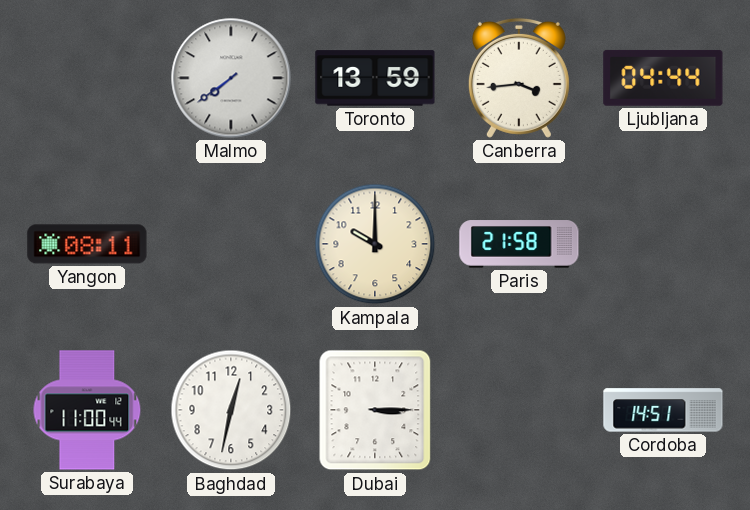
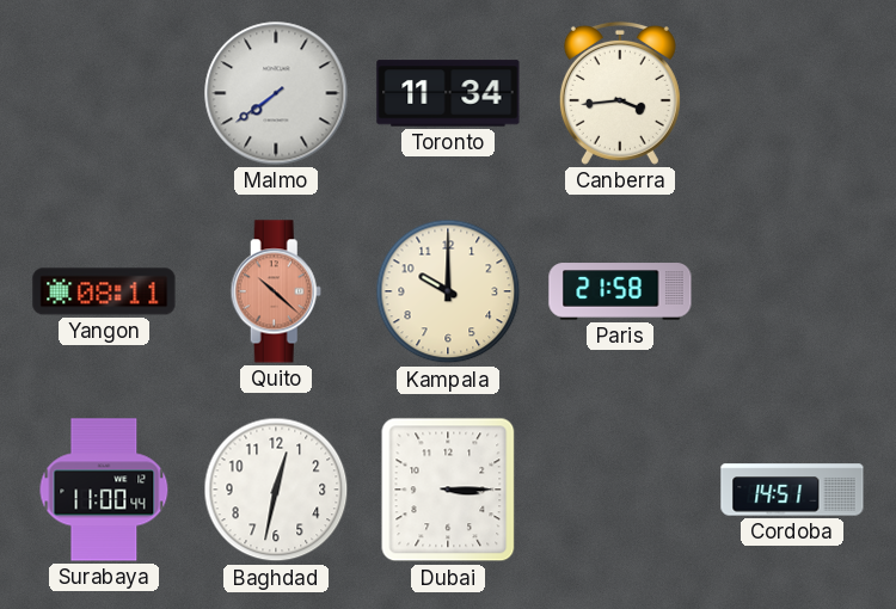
Toronto: 13:59 -> 11:34 (448, 93)
Ljubljana: 04:44 -> none (663, 78)
Quito: none -> 10:22 (276, 291)
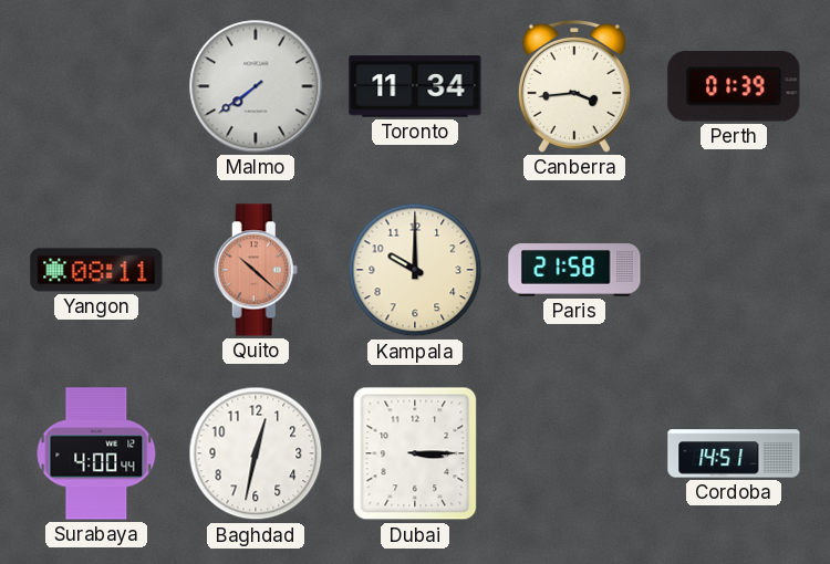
Perth: none -> 01:39 (734, 86)
Surabaya: 11:00 -> 4:00 (96, 453)
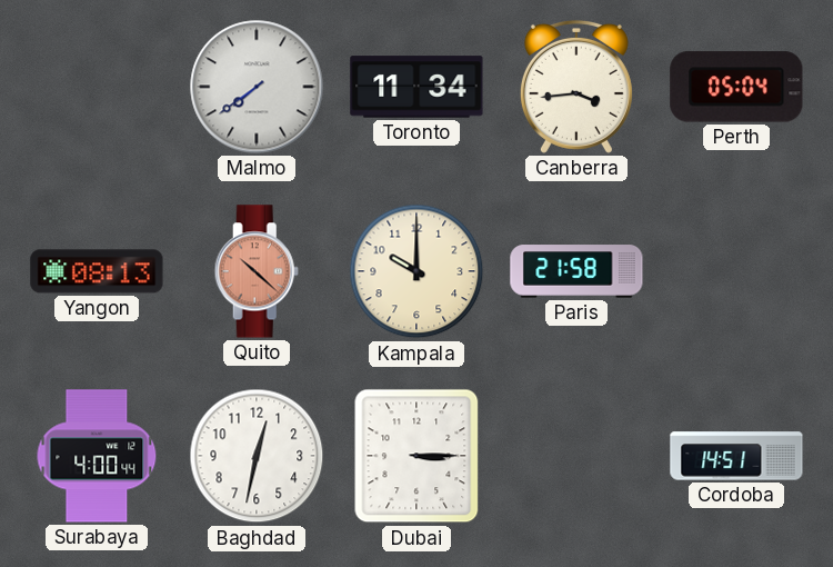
Perth: 01:39 -> 05:04 (736, 87)
Yangon: 08:11 -> 08:13 (97, 271)
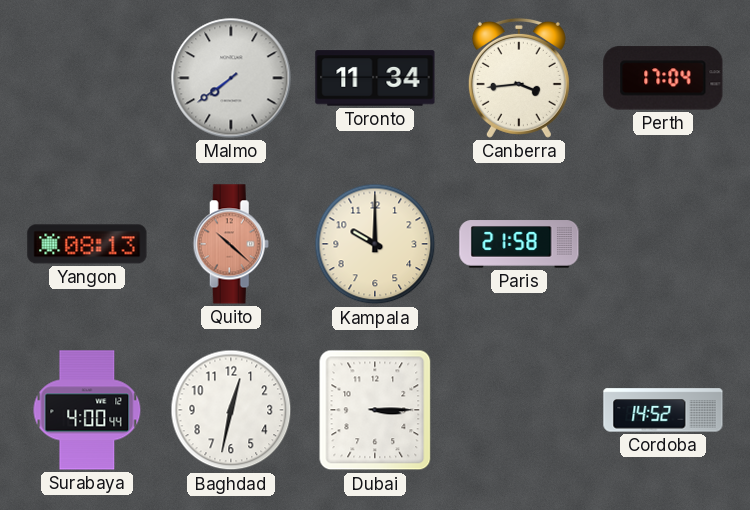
Perth: 05:04 -> 17:04 (663, 78)
Cordoba: 14:51 -> 14:52 (663, 410)
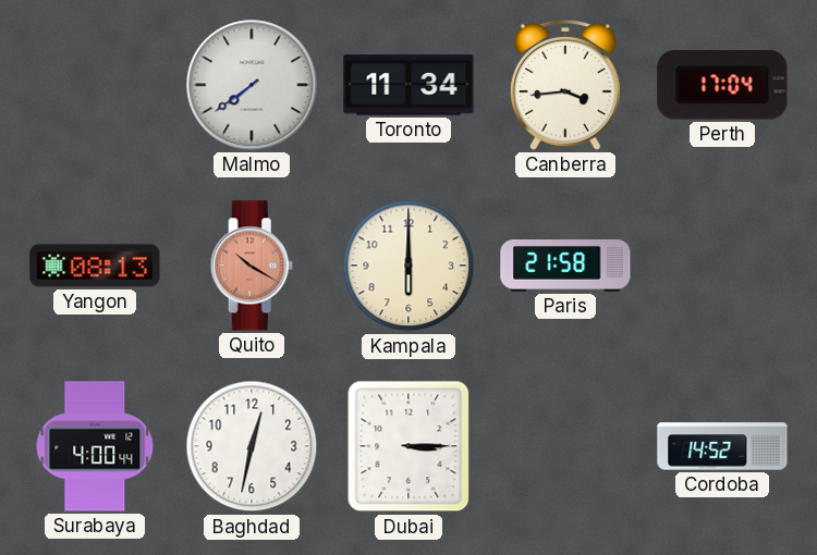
Quito: 10:22 -> 10:20 (252, 266)
Kampala: 10:00 -> 6:00 (408, 266)
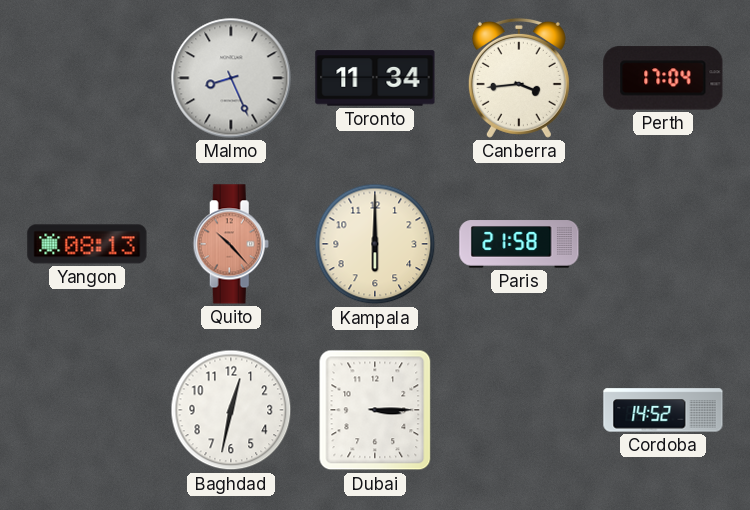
Malmo: 7:39 -> 8:26 (231, 78)
Quito: 10:20 -> 10:23 (231, 244)
Surabaya: 4:00 -> none (95, 446)
